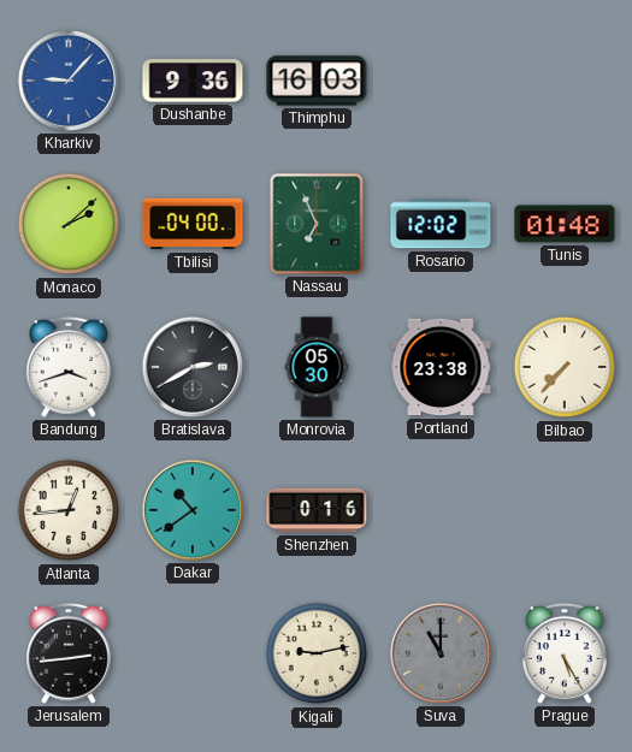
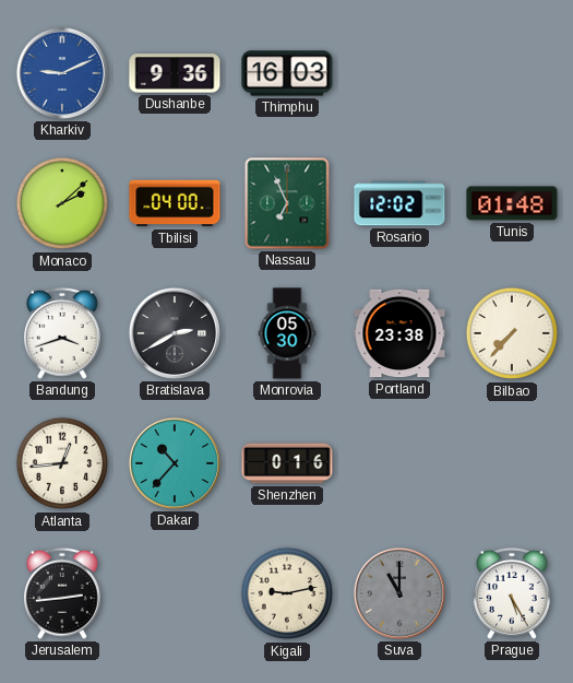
Kharkiv: 9:07 -> 9:11 (62, 73)
Dakar: 10:39 -> 10:37 (175, 463)
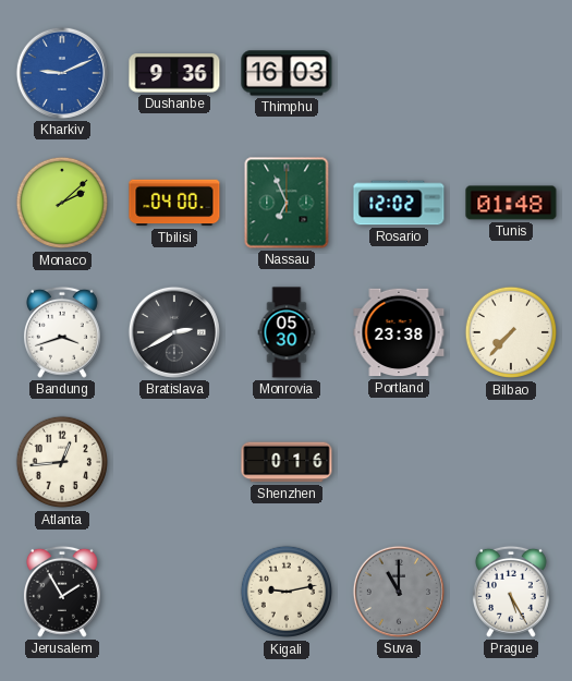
Dakar: 10:37 -> none (175, 463)
Jerusalem: 2:44 -> 1:55 (62, 592)
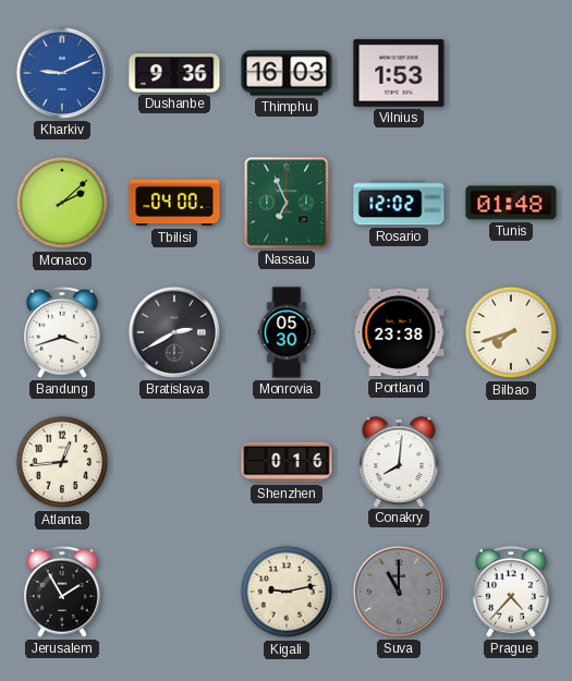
Vilnius: none -> 1:53 (399, 73)
Bilbao: 7:37 -> 7:42 (511, 332)
Conakry: none -> 8:01 (399, 462)
Prague: 5:25 -> 4:37 (511, 592)
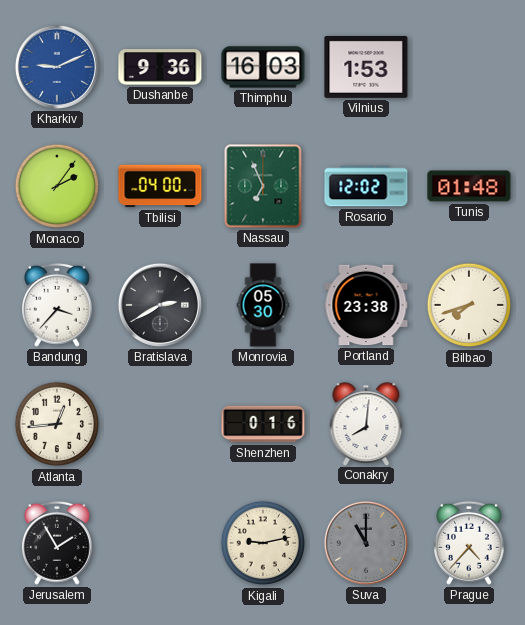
Monaco: 2:08 -> 2:06 (57, 186)
Bandung: 3:42 -> 3:37 (57, 305)
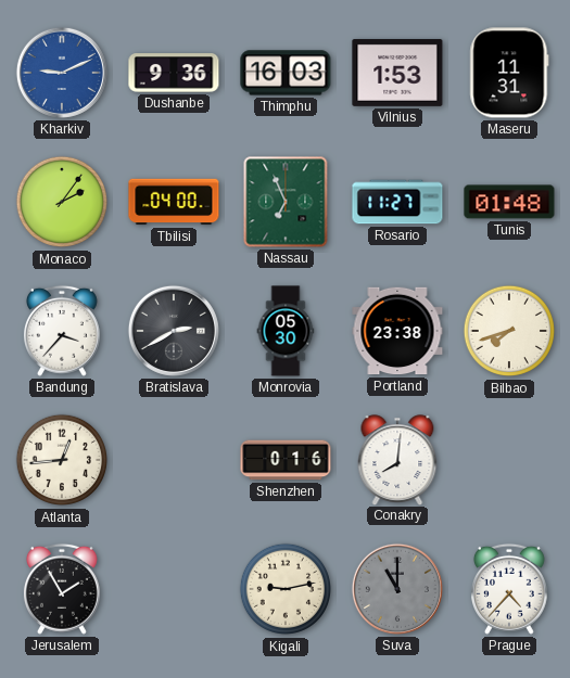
Maseru: none -> 11:31 (509, 73)
Rosario: 12:02 -> 11:27 (397, 202)
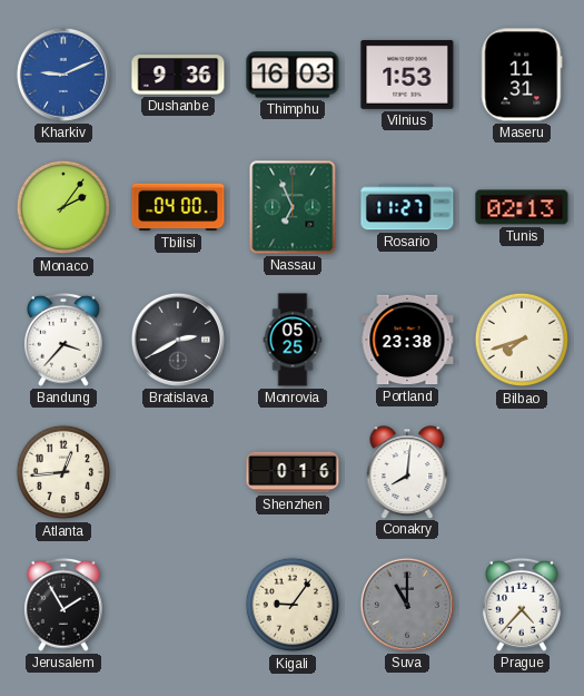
Tunis: 01:48 -> 02:13 (522, 207)
Monrovia: 05:30 -> 05:25 (293, 340)
Kigali: 9:13 -> 9:06 (293, 605)
